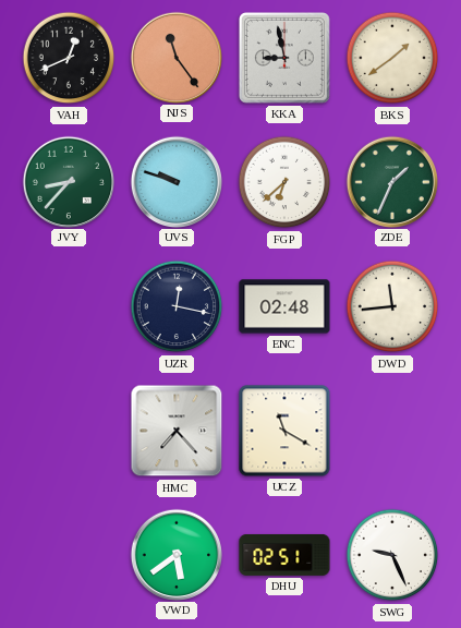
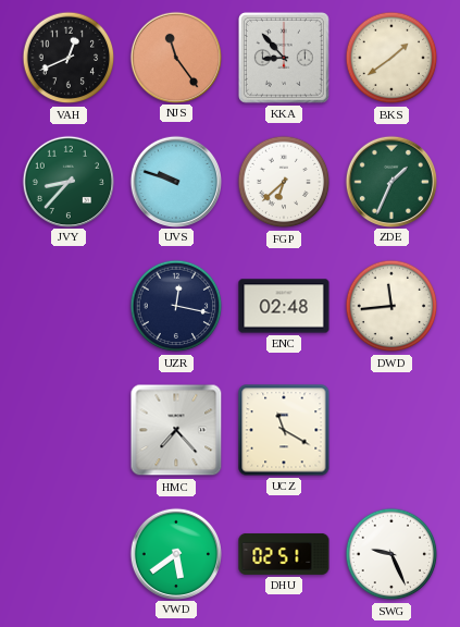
KKA: 8:58 -> 8:53 (284, 58)
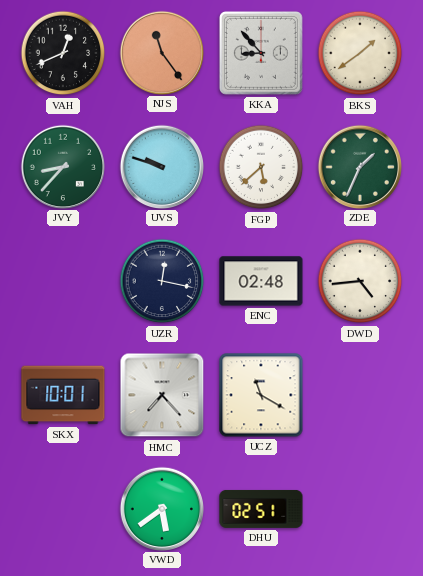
FGP: 6:38 -> 5:38 (261, 167)
DWD: 11:44 -> 4:44 (360, 281)
SKX: none -> 10:01 (63, 395)
SWG: 9:26 -> none (391, 554)
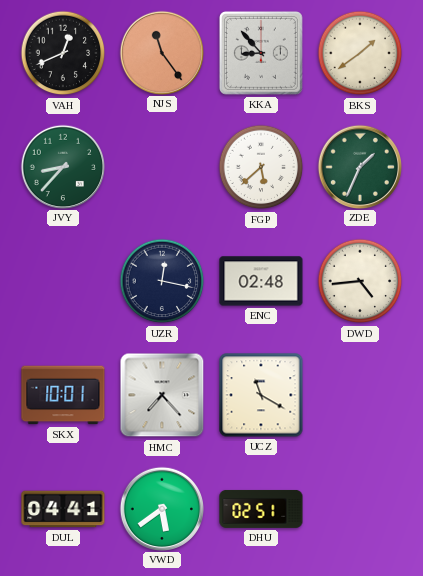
UVS: 9:48 -> none (161, 166)
DUL: none -> 04:41 (63, 509)
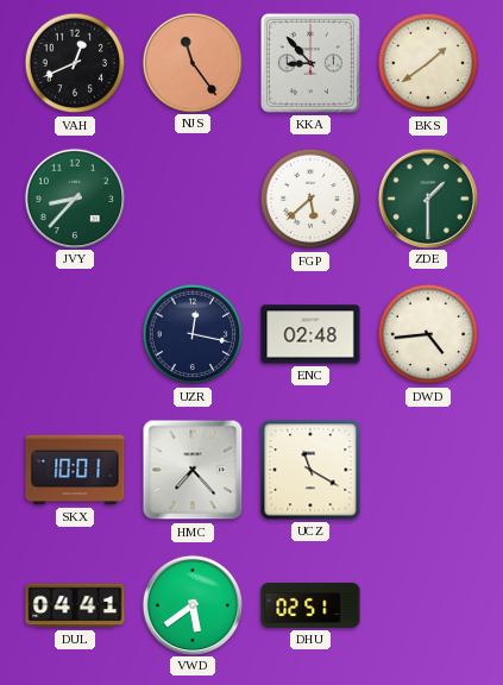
ZDE: 1:34 -> 1:30 (427, 197)
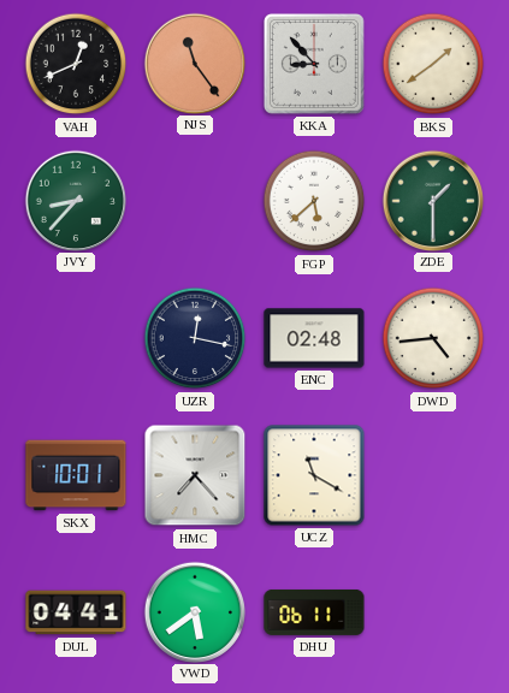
DHU: 02:51 -> 06:11 (314, 612)
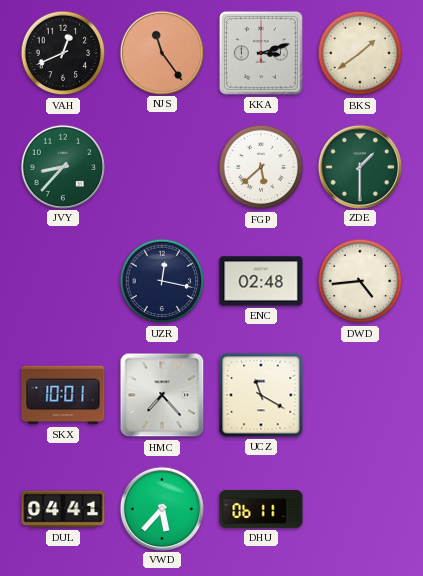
KKA: 8:53 -> 3:12 (261, 53)
VWD: 5:39 -> 5:37 (161, 508)
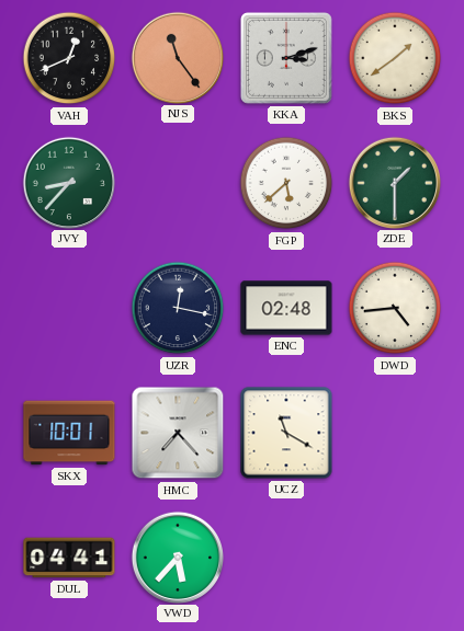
DHU: 06:11 -> none (261, 509)
